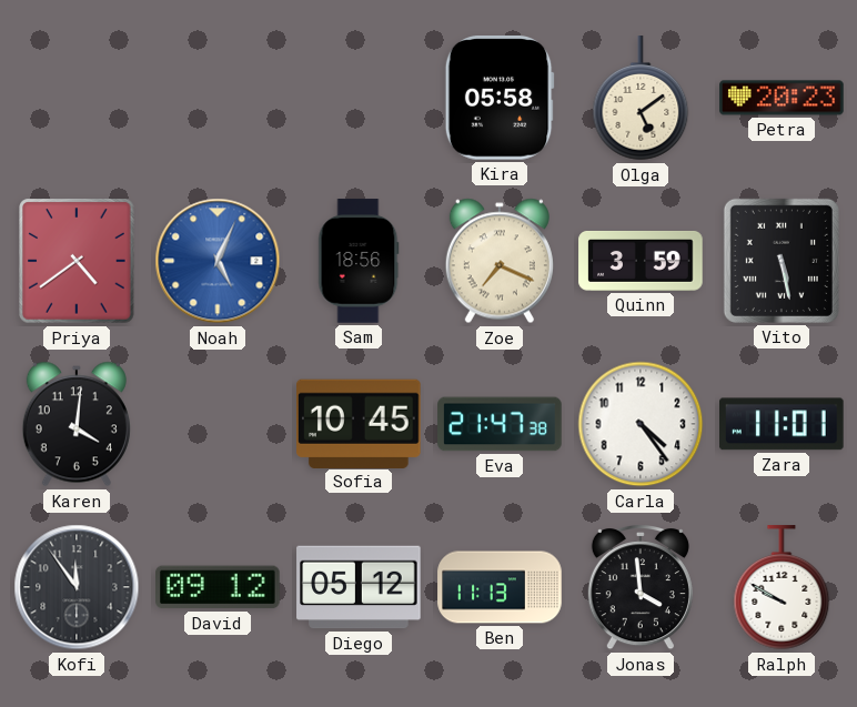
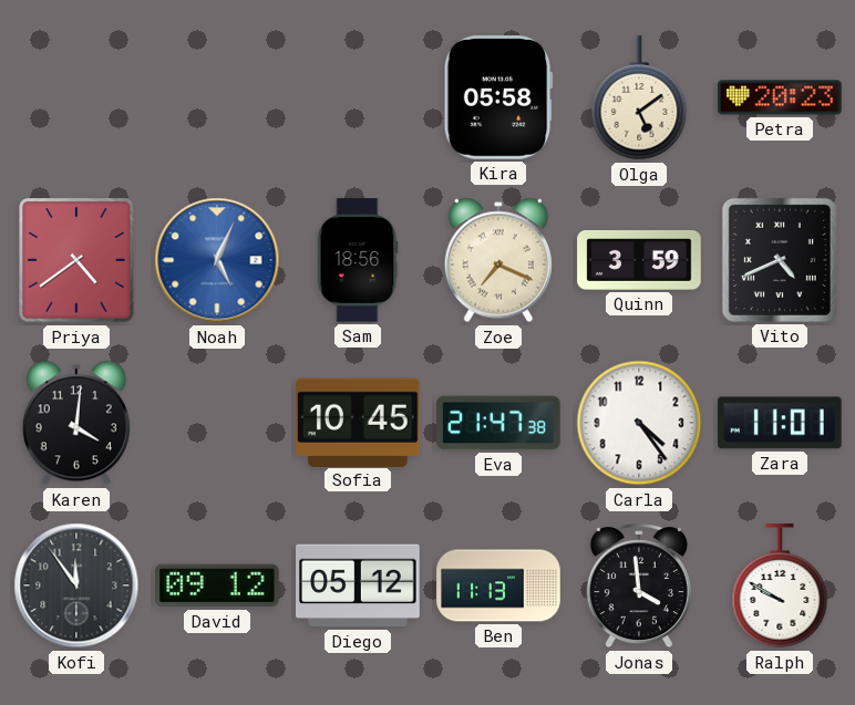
Vito: 5:28 -> 4:41 (780, 260)
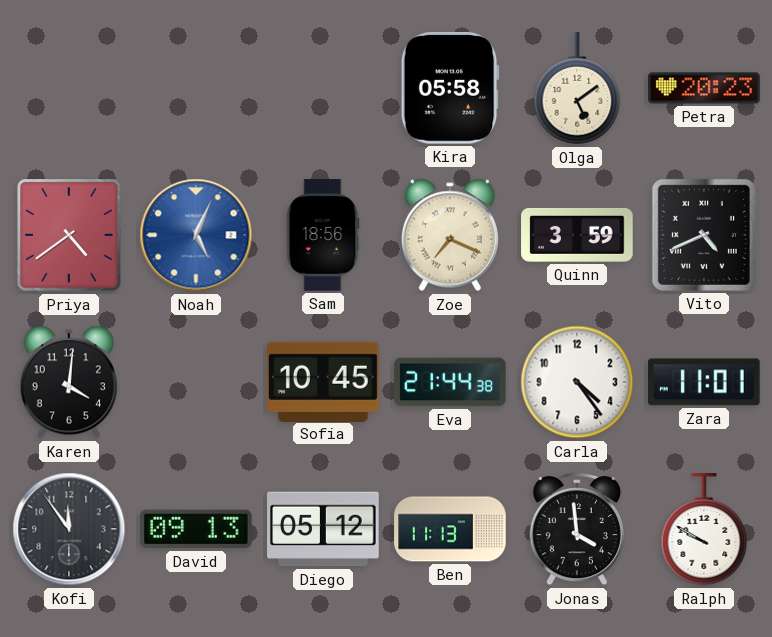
Eva: 21:47 -> 21:44 (450, 382)
David: 09:12 -> 09:13 (197, 529)
